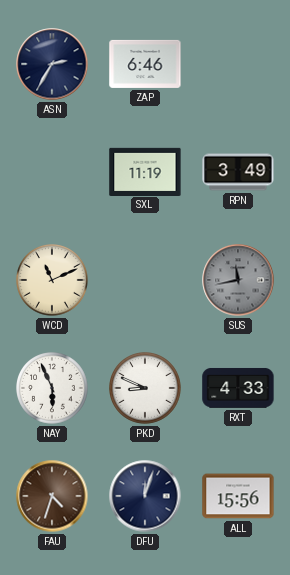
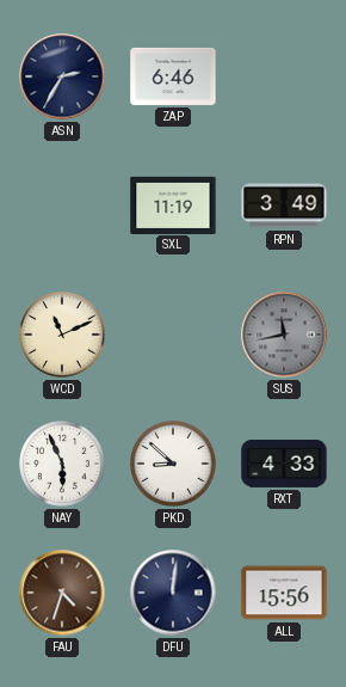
PKD: 8:49 -> 8:52 (174, 465)
DFU: 12:03 -> 12:01 (173, 593)
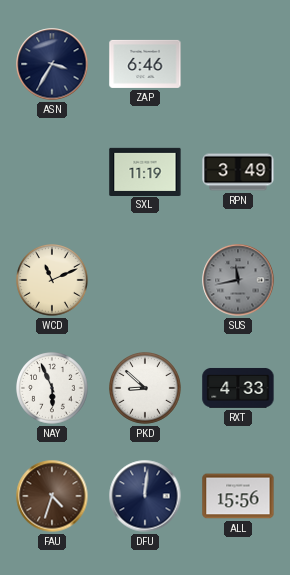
ASN: 2:35 -> 3:35 (52, 64)
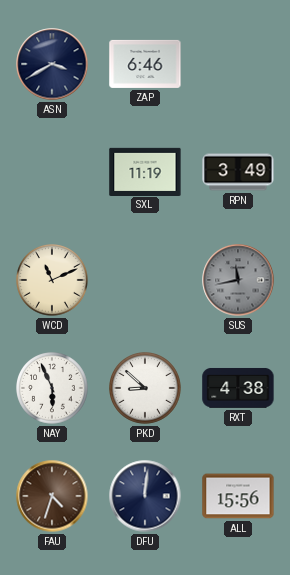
ASN: 3:35 -> 3:40 (52, 64)
RXT: 4:33 -> 4:38 (238, 388)
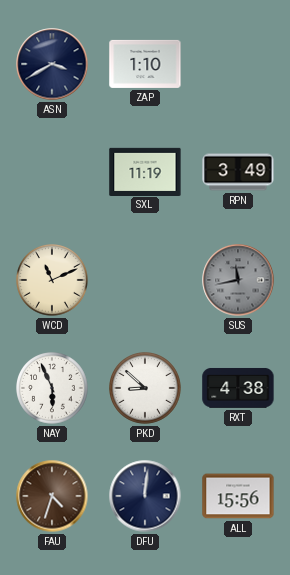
ZAP: 6:46 -> 1:10 (145, 64)
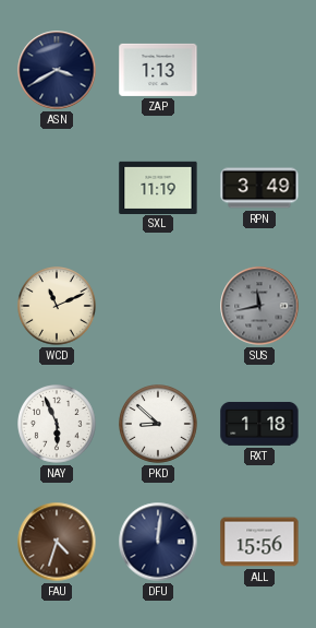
ZAP: 1:10 -> 1:13 (158, 70)
RXT: 4:38 -> 1:18 (259, 424)
